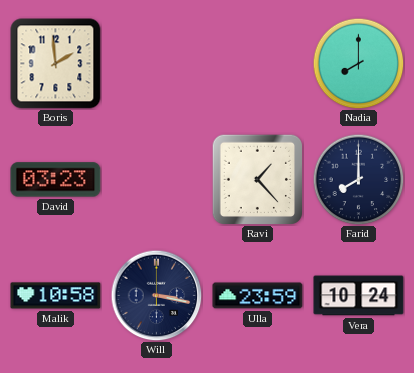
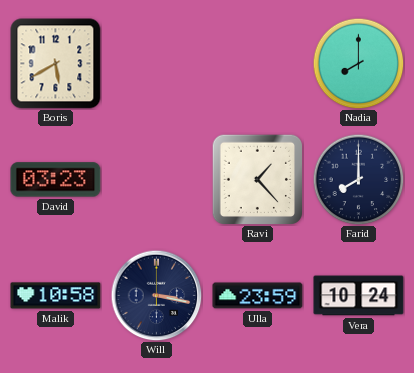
Boris: 1:59 -> 5:40 (56, 64)
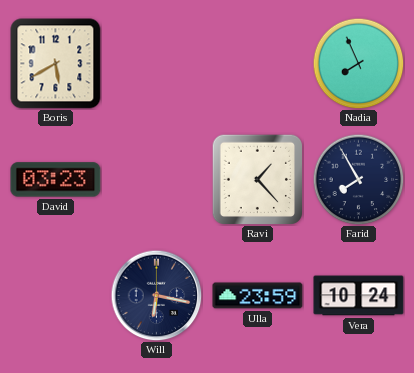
Nadia: 8:00 -> 7:56 (358, 63)
Farid: 8:00 -> 7:55 (358, 179)
Malik: 10:58 -> none (56, 296)
Will: 3:17 -> 6:17 (156, 295)
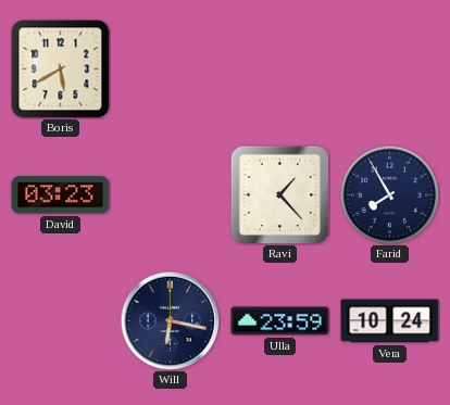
Nadia: 7:56 -> none (358, 63)
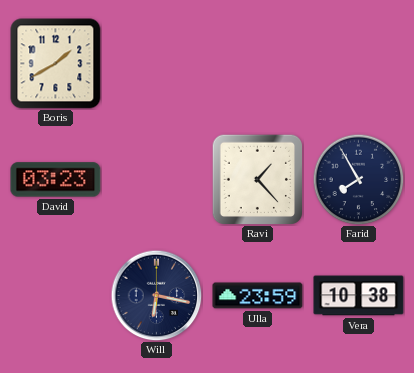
Boris: 5:40 -> 1:40 (56, 64)
Vera: 10:24 -> 10:38 (359, 296)
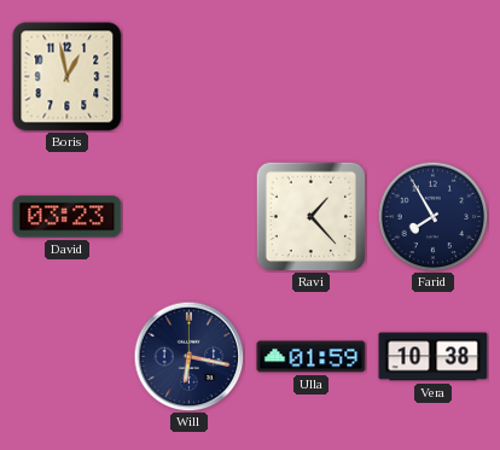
Boris: 1:40 -> 12:58 (68, 77)
Ulla: 23:59 -> 01:59 (312, 357)
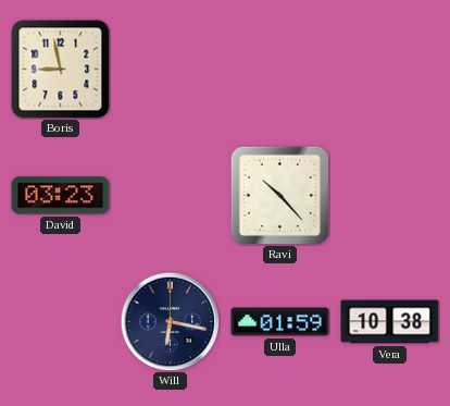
Boris: 12:58 -> 8:58 (61, 70)
Ravi: 1:23 -> 10:23 (279, 195)
Farid: 7:55 -> none (432, 216)
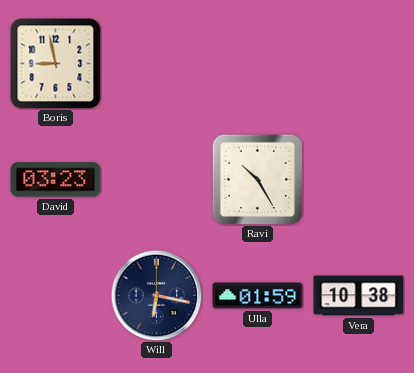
Ravi: 10:23 -> 10:25 (257, 179)
